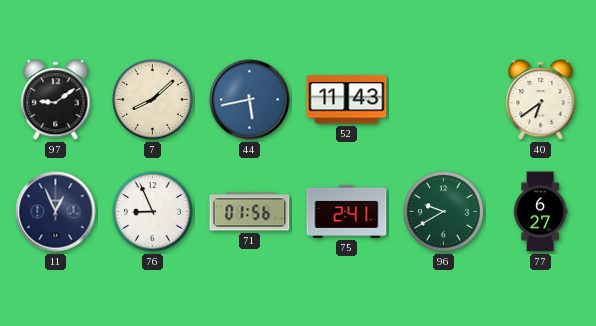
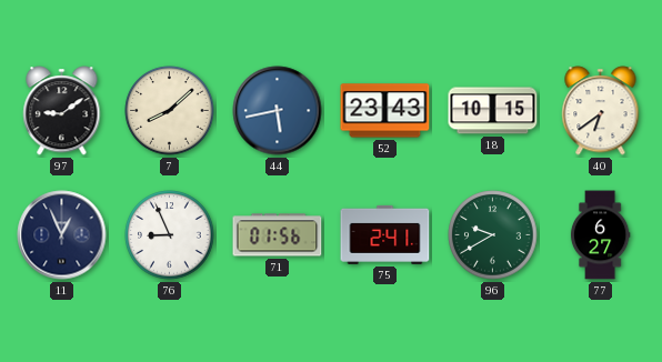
52: 11:43 -> 23:43 (385, 111)
18: none -> 10:15 (493, 111)
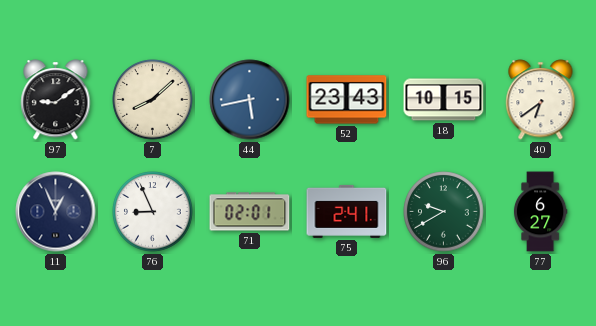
71: 01:56 -> 02:01 (250, 212)
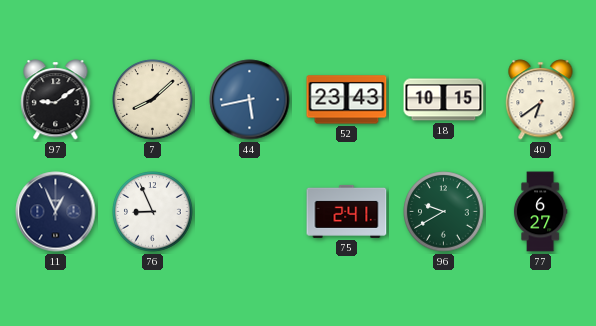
71: 02:01 -> none (250, 212)
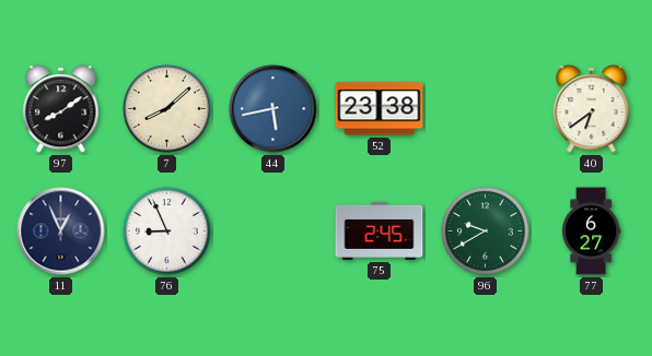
97: 9:09 -> 8:09 (61, 109)
52: 23:43 -> 23:38 (380, 109)
18: 10:15 -> none (444, 100)
75: 2:41 -> 2:45 (380, 230)
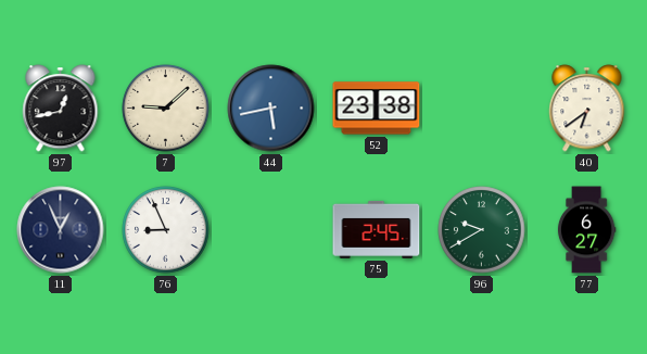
97: 8:09 -> 12:43 (61, 109)
7: 8:08 -> 9:08 (166, 109)
